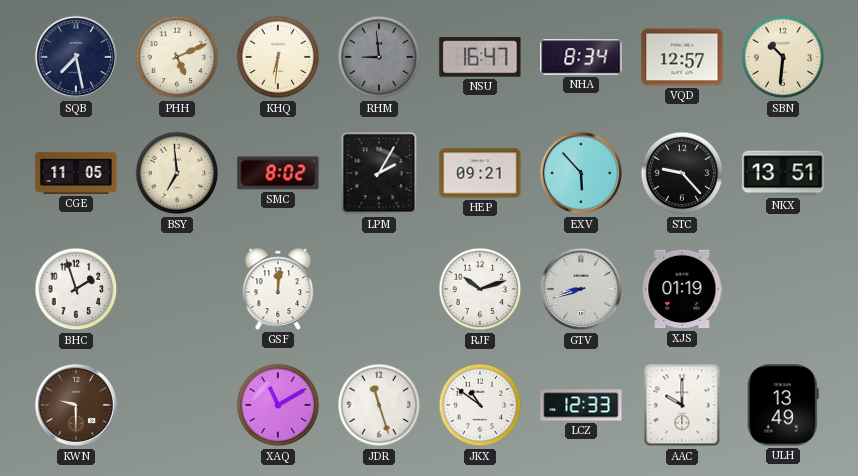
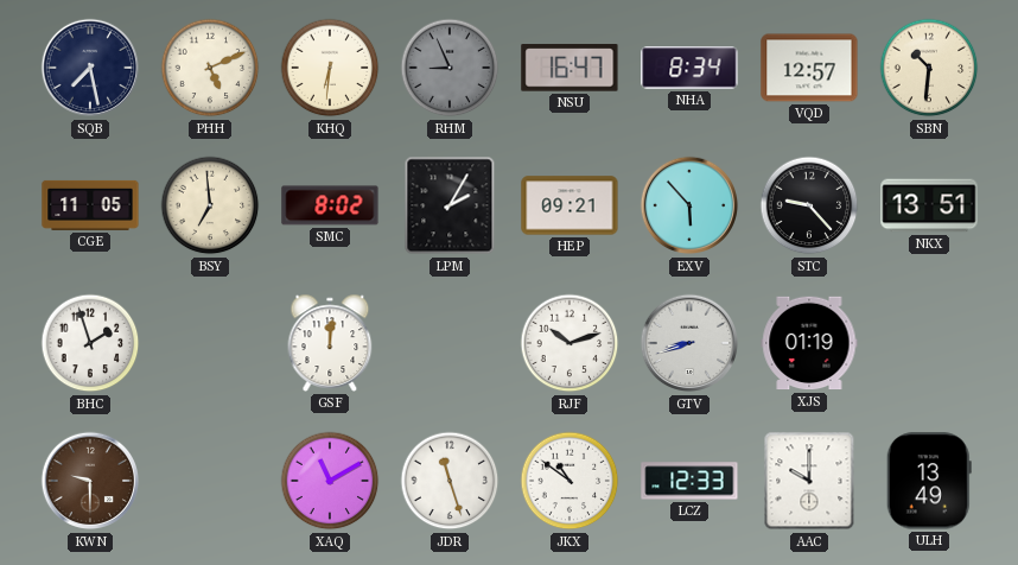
RHM: 8:59 -> 8:56 (450, 68)
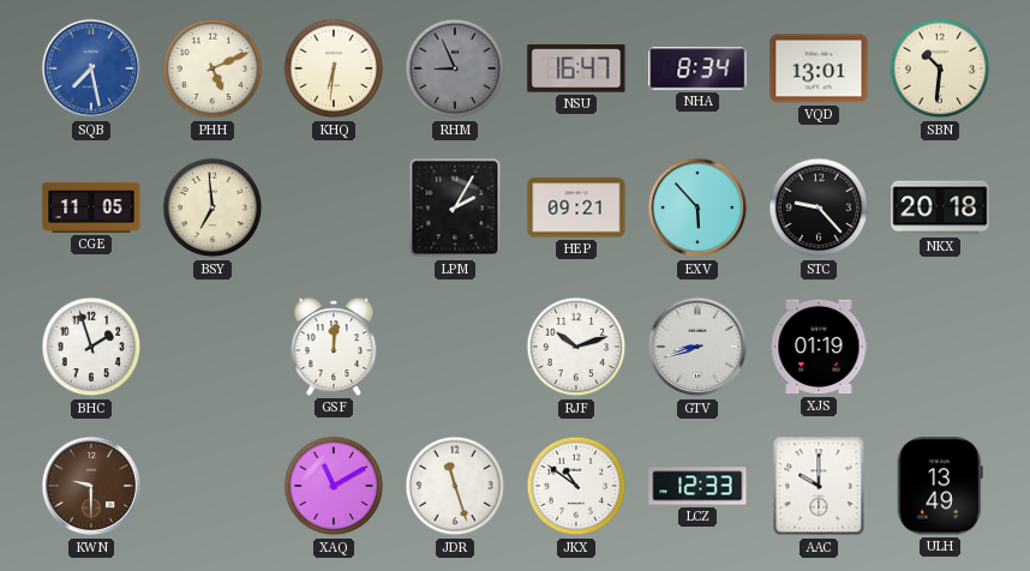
SQB dial: navy -> blue (91, 68)
VQD: 12:57 -> 13:01 (819, 68)
SMC: 8:02 -> none (330, 205)
NKX: 13:51 -> 20:18 (940, 208)
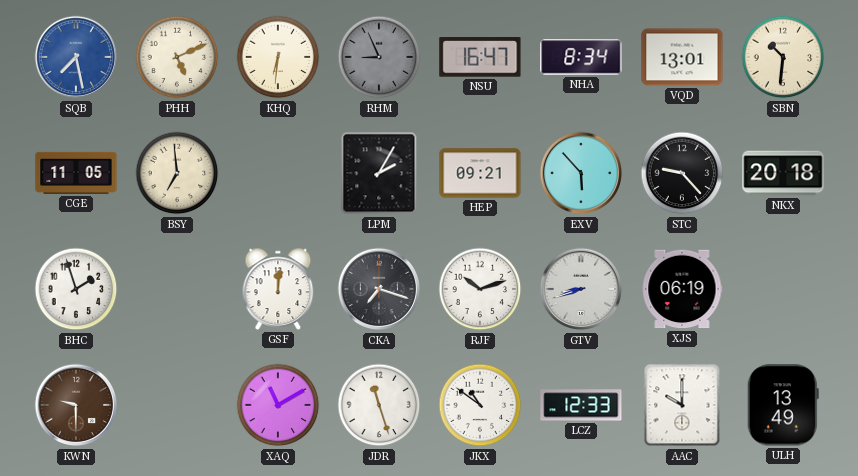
CKA: none -> 7:18 (379, 289)
XJS: 01:19 -> 06:19 (682, 289)
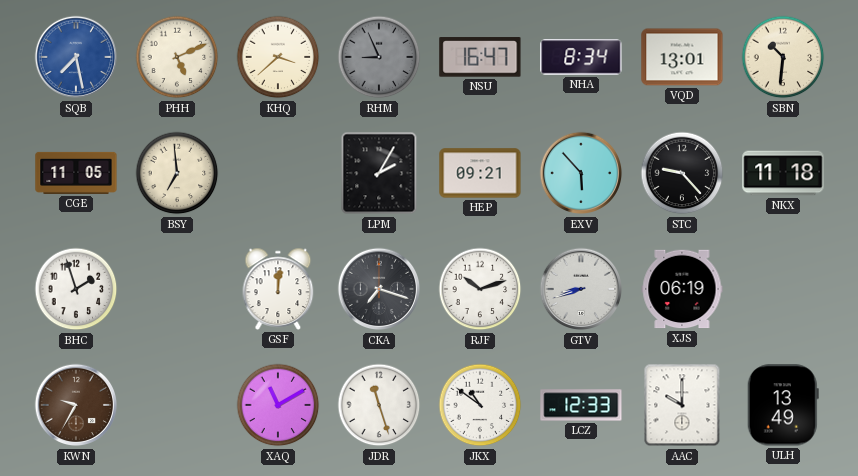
KHQ: 6:31 -> 3:38 (278, 57)
NKX: 20:18 -> 11:18 (783, 173)
KWN: 9:30 -> 9:35 (76, 405)
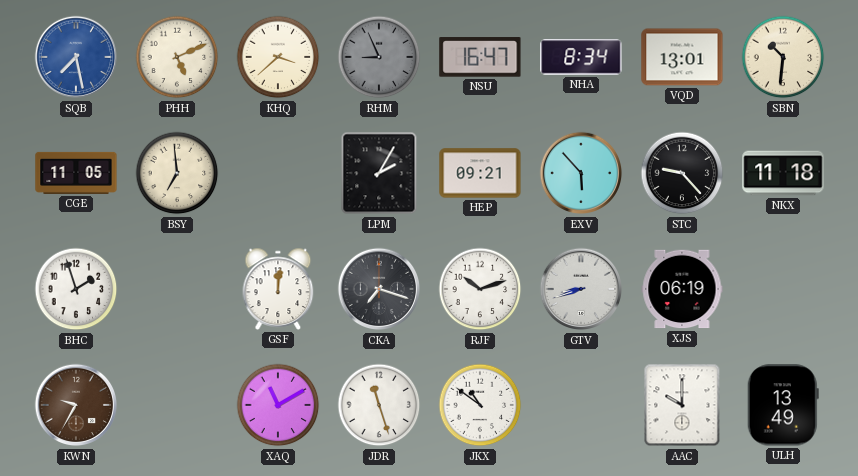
LCZ: 12:33 -> none (581, 405)
